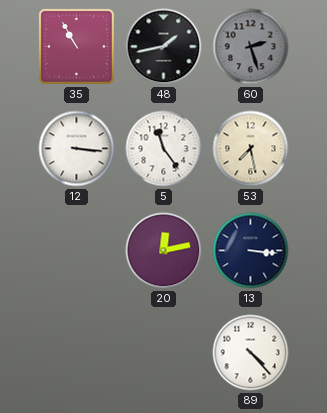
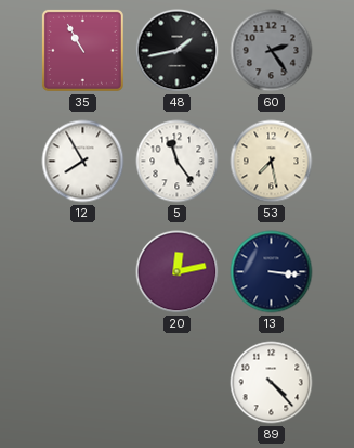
60: 2:27 -> 2:24 (272, 51)
12: 3:16 -> 7:55 (83, 162)
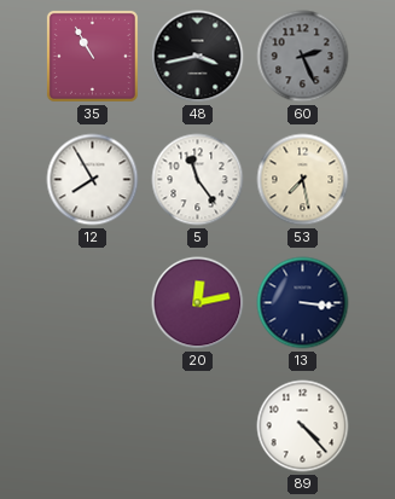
48: 1:43 -> 3:43 (198, 57)
60: 2:24 -> 2:26 (303, 57)
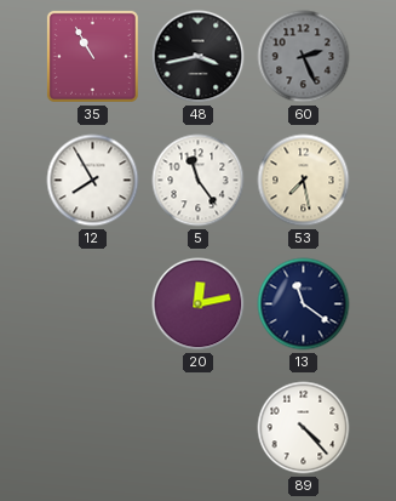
13: 3:16 -> 11:21 (304, 304)
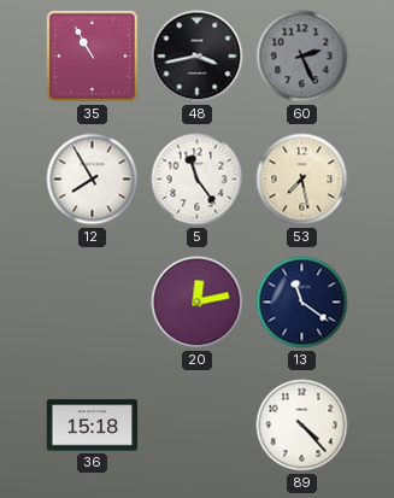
36: none -> 15:18 (93, 426)
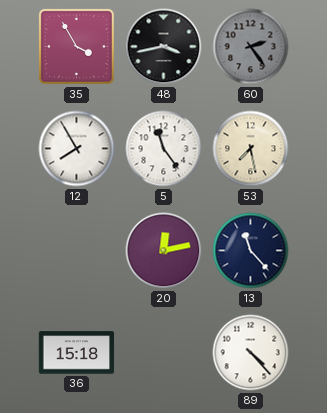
35: 10:55 -> 3:55 (76, 46)
60: 2:26 -> 2:24 (251, 47)
13: 11:21 -> 11:23 (251, 251)
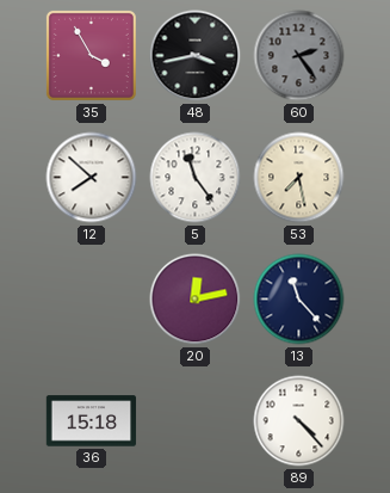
12: 7:55 -> 7:52 (92, 178)
